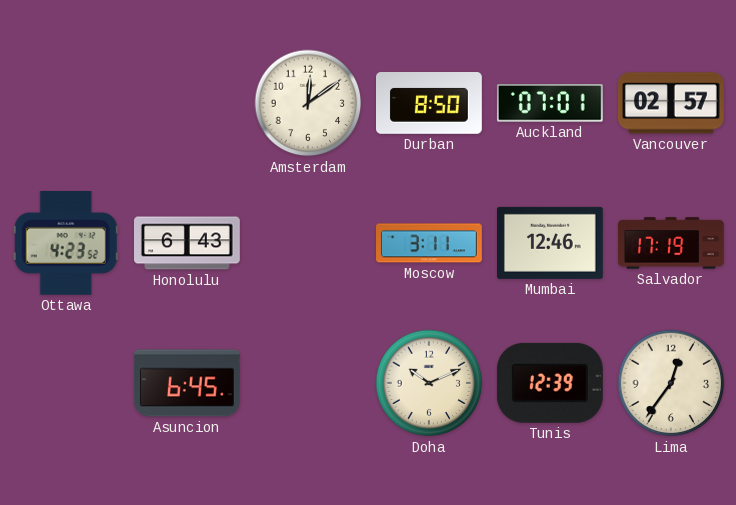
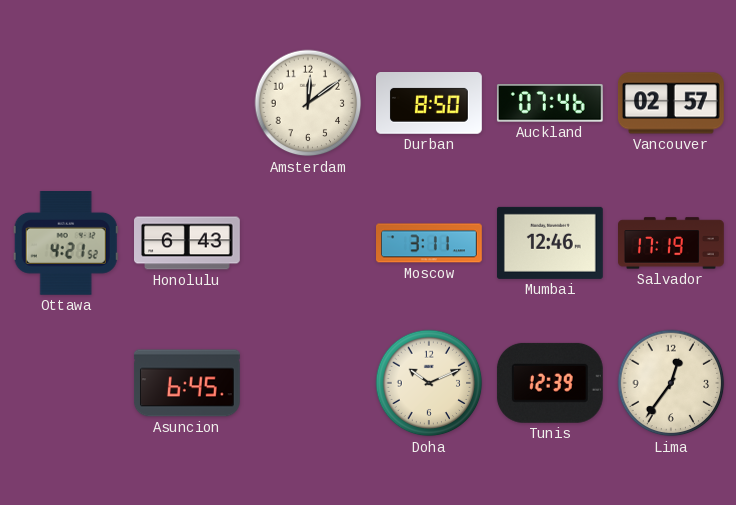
Auckland: 07:01 -> 07:46 (550, 103)
Ottawa: 4:23 -> 4:21 (66, 244)
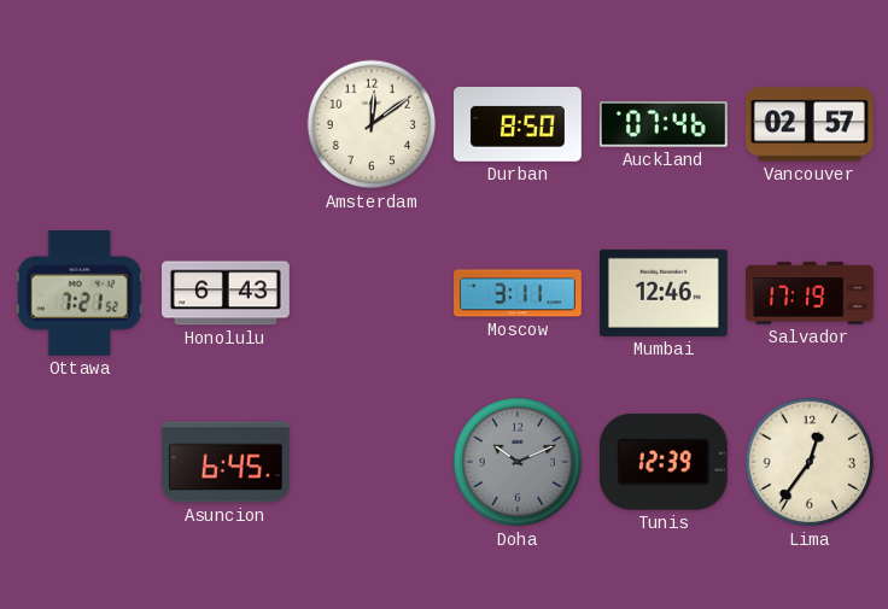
Ottawa: 4:21 -> 7:21 (80, 294)
Doha dial: cream -> grey (518, 462)
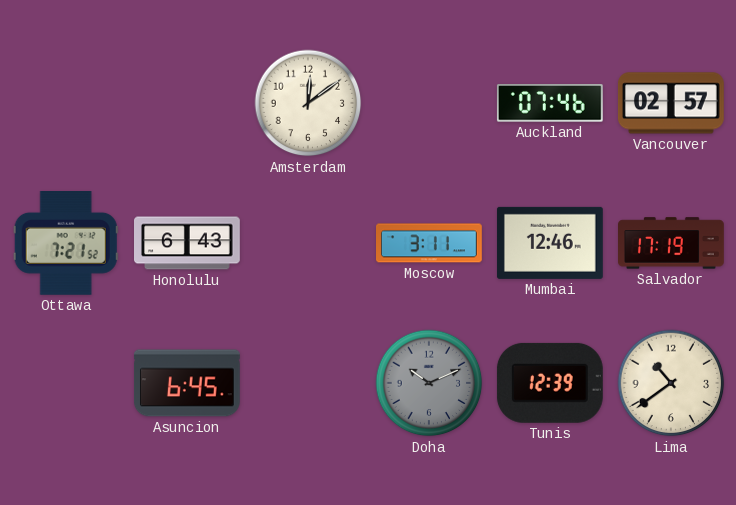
Durban: 8:50 -> none (519, 125)
Lima: 12:36 -> 10:39 (671, 383)
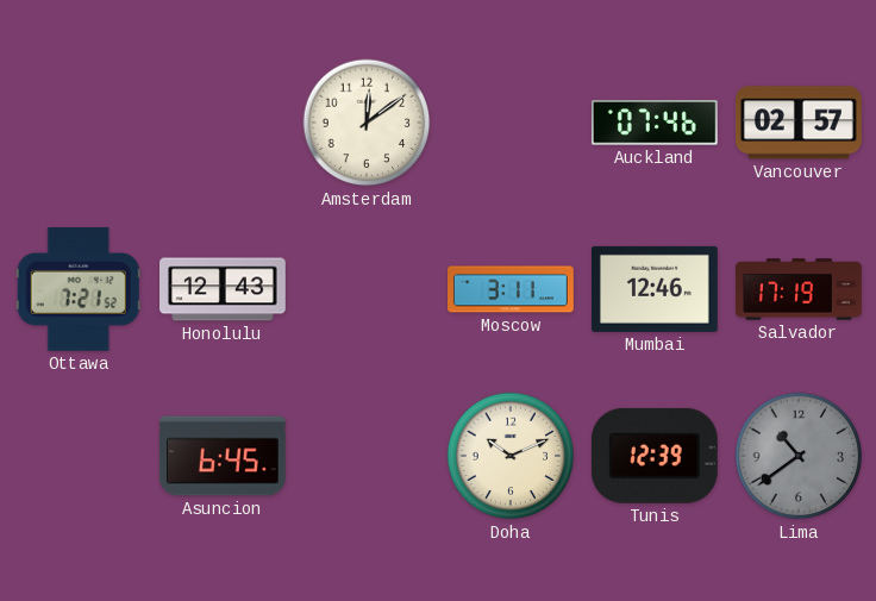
Honolulu: 6:43 -> 12:43 (224, 289)
Doha dial: grey -> cream (511, 456)
Lima dial: cream -> grey (799, 456)
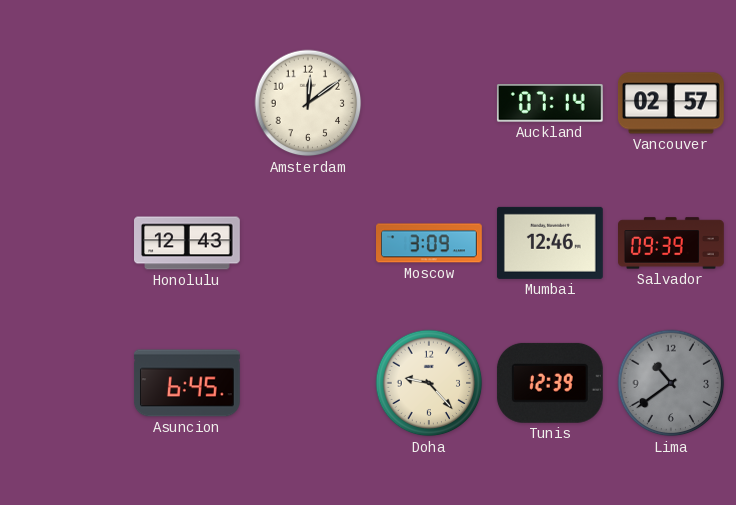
Auckland: 07:46 -> 07:14 (550, 103)
Ottawa: 7:21 -> none (79, 290)
Moscow: 3:11 -> 3:09 (430, 243)
Salvador: 17:19 -> 09:39 (672, 243)
Doha: 10:11 -> 9:23 (429, 383)
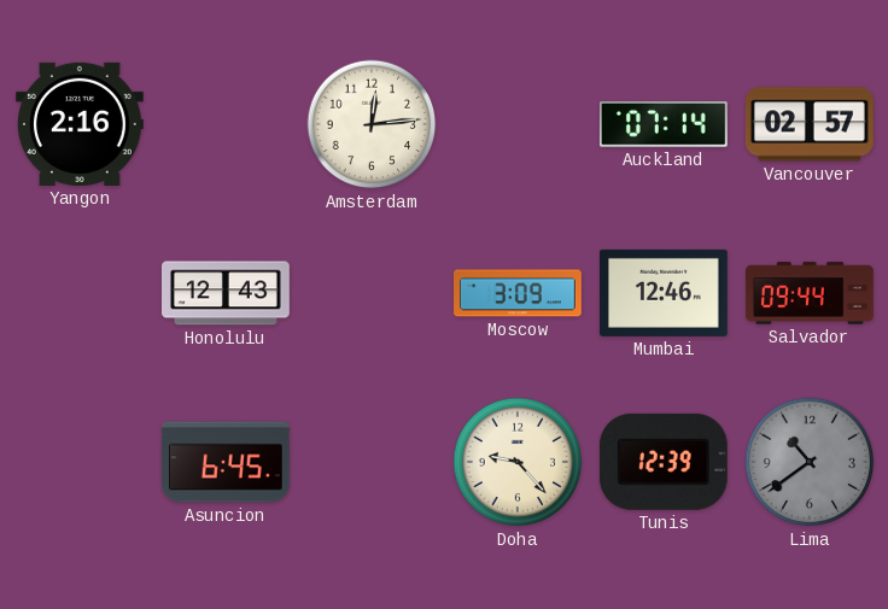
Yangon: none -> 2:16 (80, 124)
Amsterdam: 12:09 -> 12:14 (372, 124)
Salvador: 09:39 -> 09:44 (811, 293)
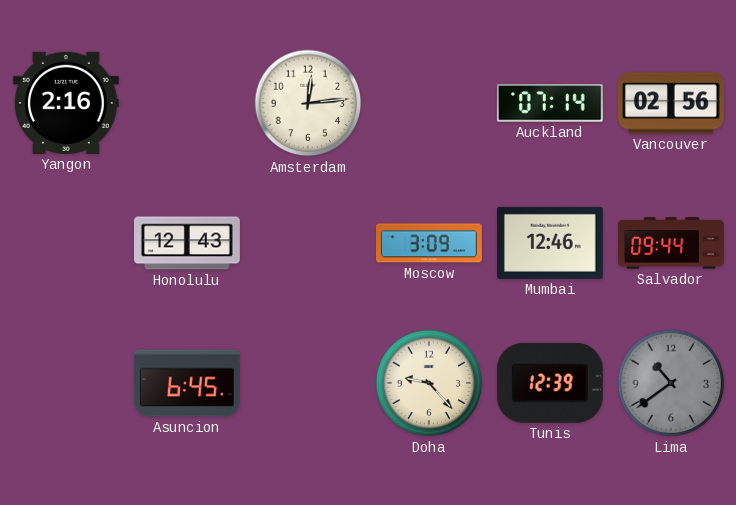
Vancouver: 02:57 -> 02:56 (671, 103)
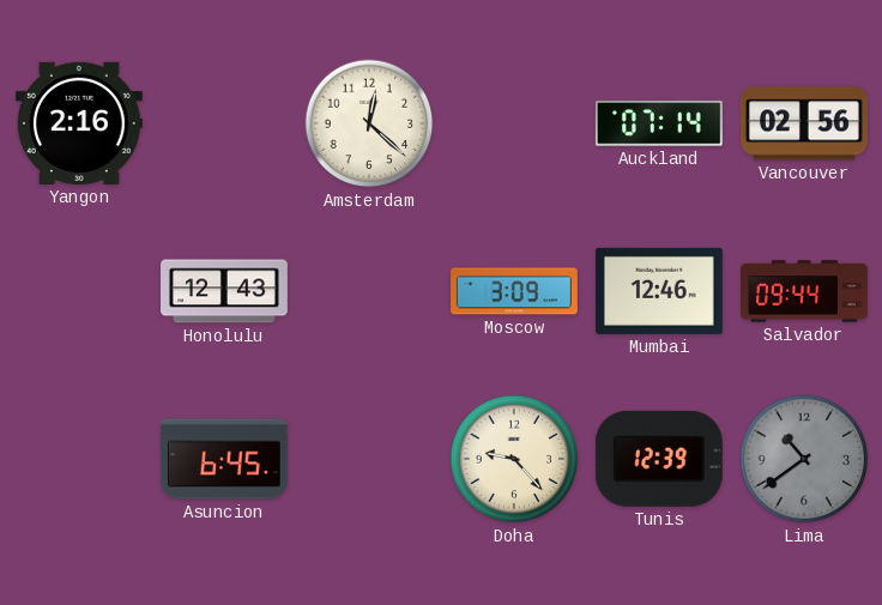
Amsterdam: 12:14 -> 12:22 (369, 123)
